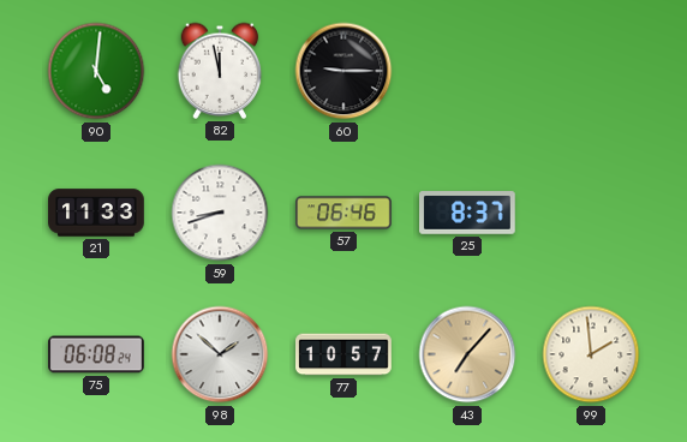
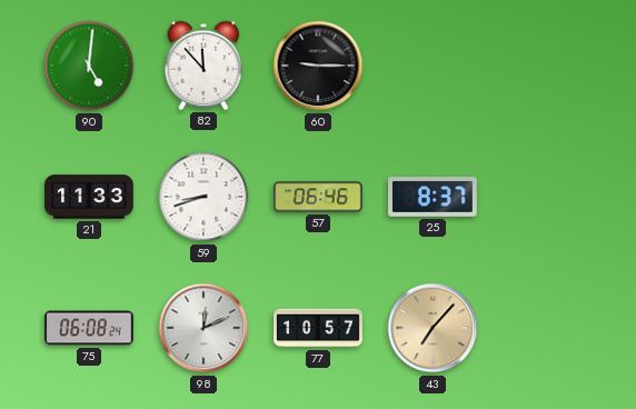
82: 11:58 -> 11:53 (203, 66)
98: 1:52 -> 12:11 (203, 328)
99: 1:59 -> none (591, 354)
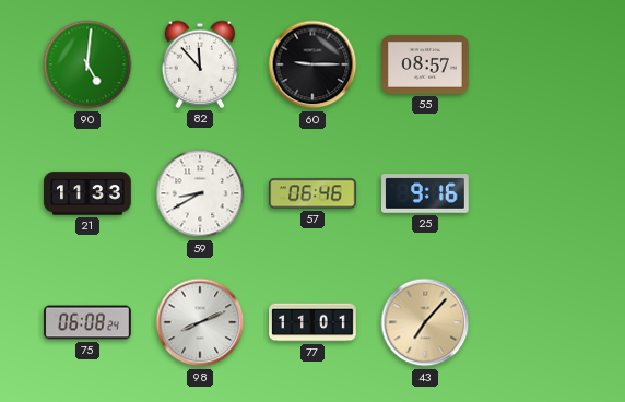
55: none -> 08:57 (426, 66)
59: 8:42 -> 8:40 (200, 193)
25: 8:37 -> 9:16 (426, 193)
98: 12:11 -> 8:11 (200, 322)
77: 10:57 -> 11:01 (312, 322)
